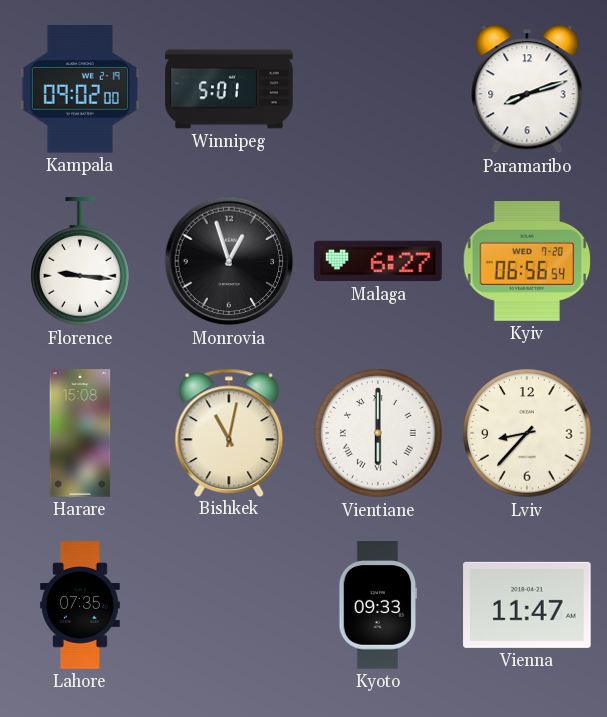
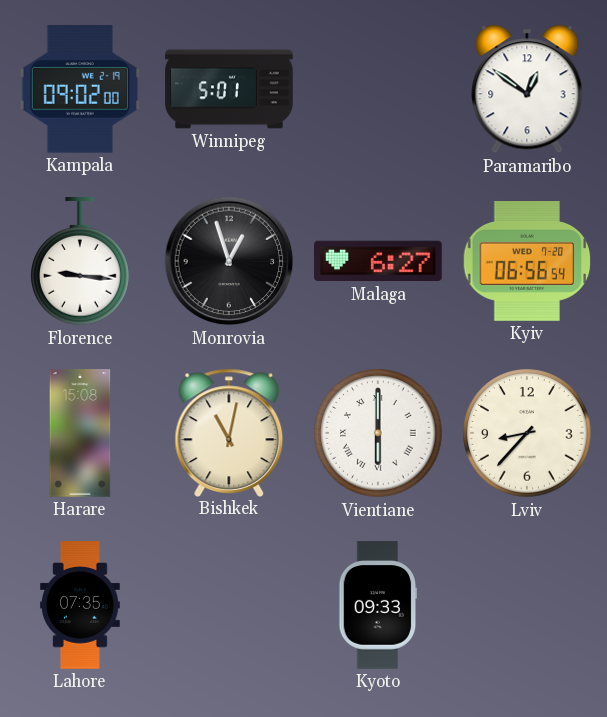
Paramaribo: 8:12 -> 12:51 (527, 89)
Vienna: 11:47 -> none (527, 605)
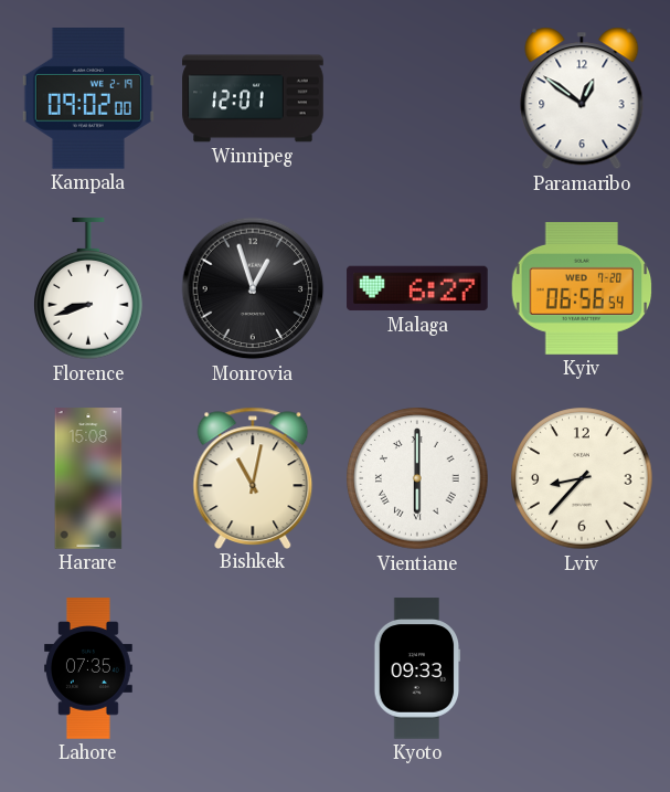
Winnipeg: 5:01 -> 12:01 (253, 98)
Florence: 9:16 -> 8:42 (89, 289)
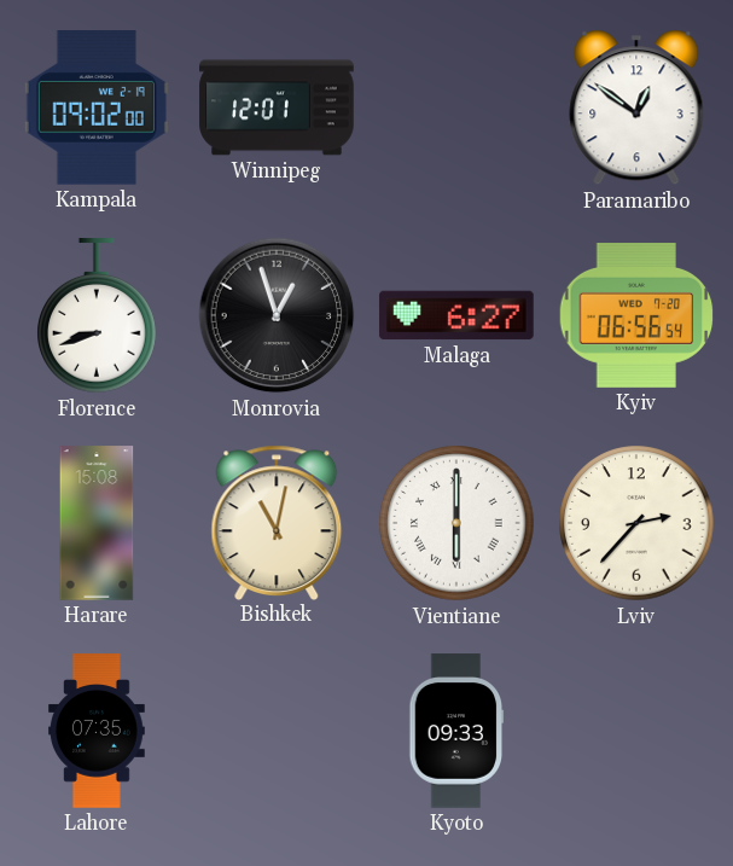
Lviv: 8:37 -> 2:37 (636, 523)
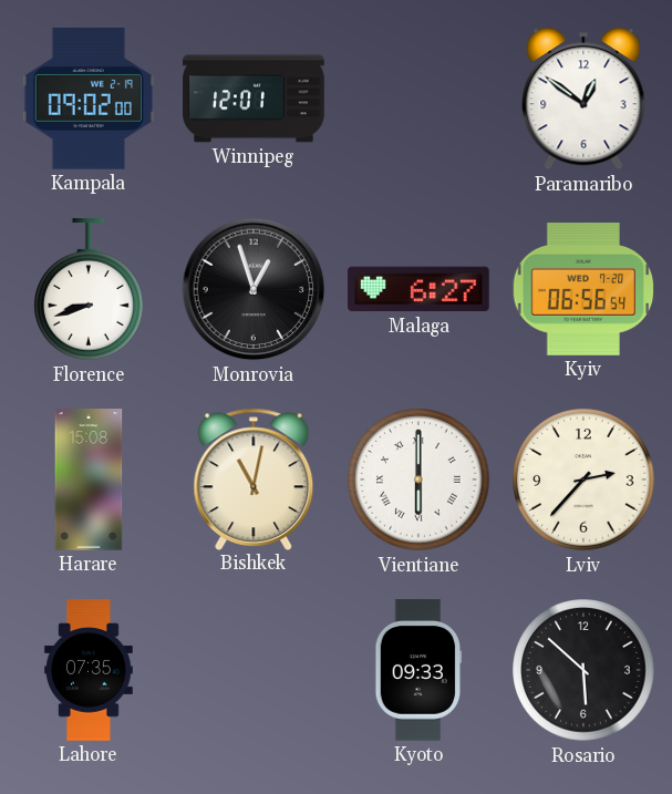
Rosario: none -> 5:52 (583, 670)
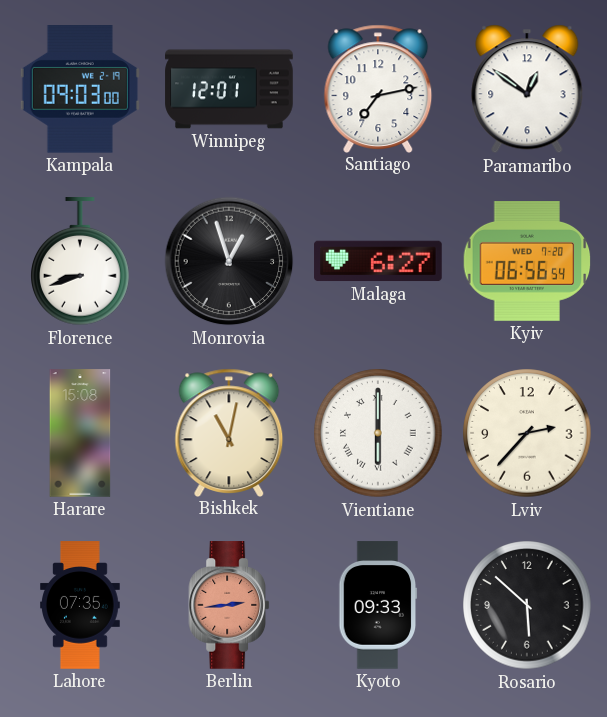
Kampala: 09:02 -> 09:03 (80, 90)
Santiago: none -> 7:13 (378, 88)
Berlin: none -> 2:44 (229, 605)
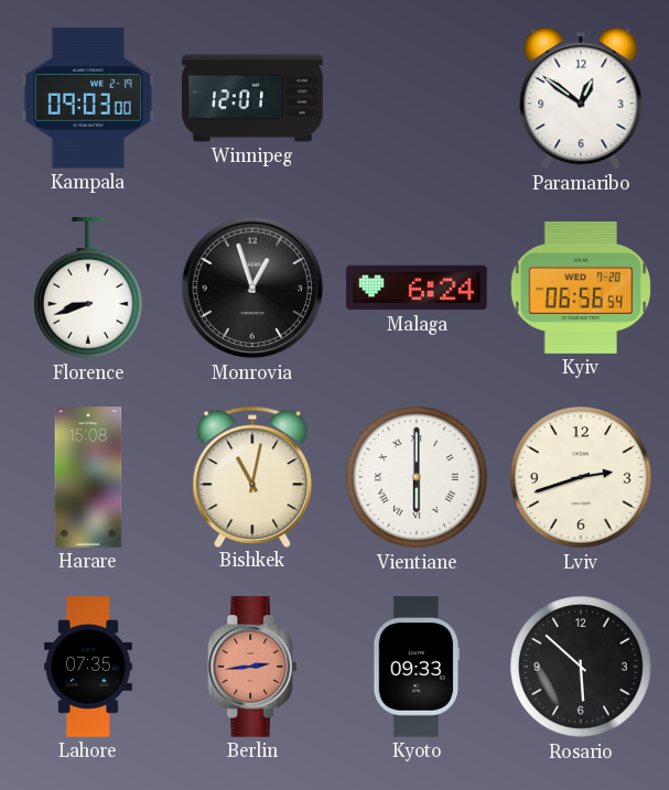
Santiago: 7:13 -> none (378, 88)
Malaga: 6:27 -> 6:24 (417, 288)
Lviv: 2:37 -> 2:42 (581, 477)
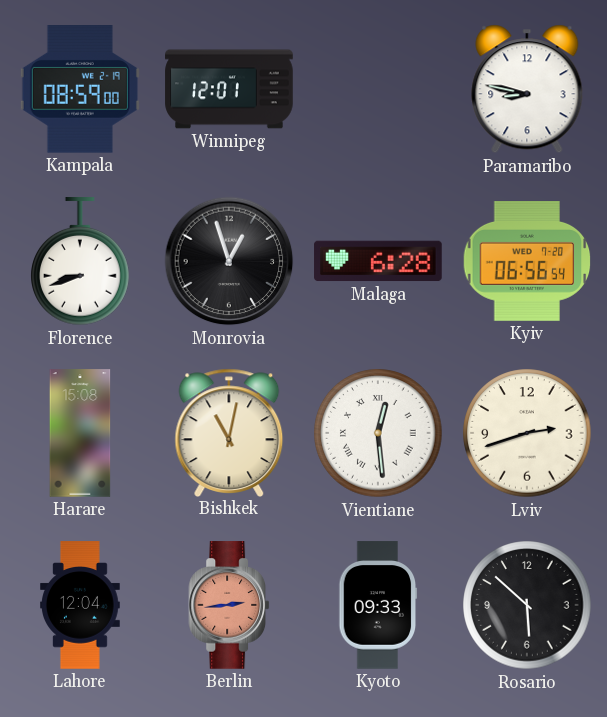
Kampala: 09:03 -> 08:59 (80, 90)
Paramaribo: 12:51 -> 8:47 (527, 89)
Malaga: 6:24 -> 6:28 (378, 261)
Vientiane: 6:00 -> 12:29 (378, 433)
Lahore: 07:35 -> 12:04 (81, 605)
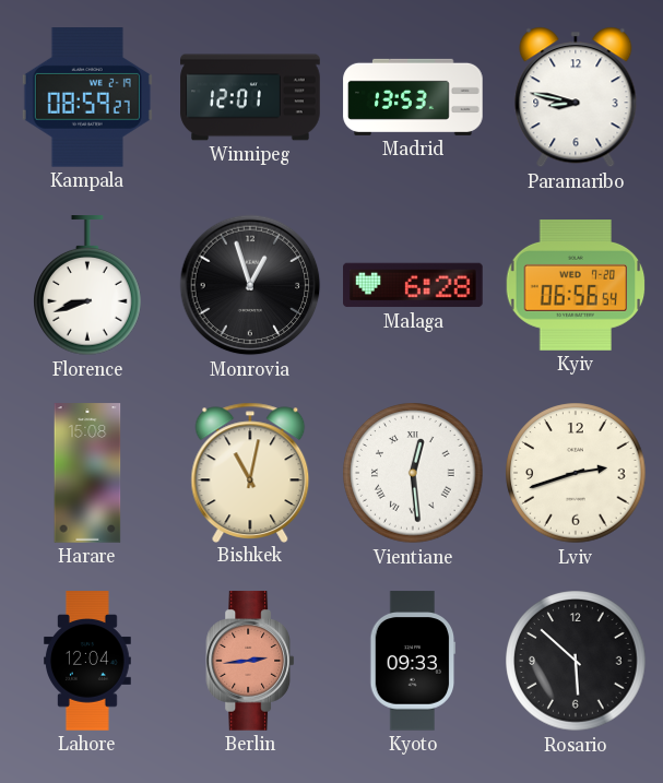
Kampala: 08:59:00 -> 08:59:27 (87, 98)
Madrid: none -> 13:53 (413, 97)
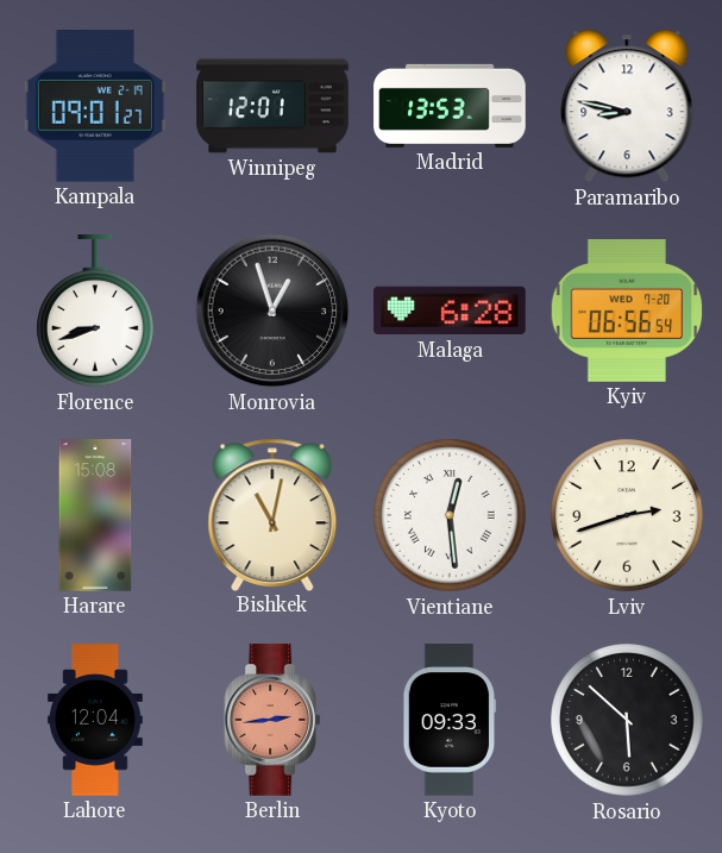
Kampala: 08:59 -> 09:01 (95, 107)
